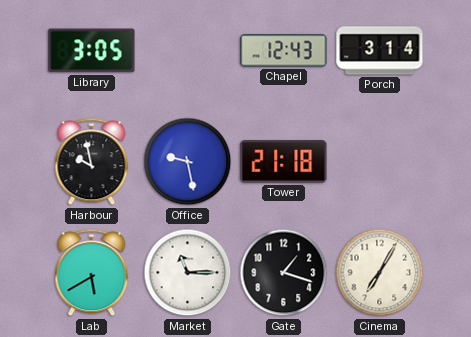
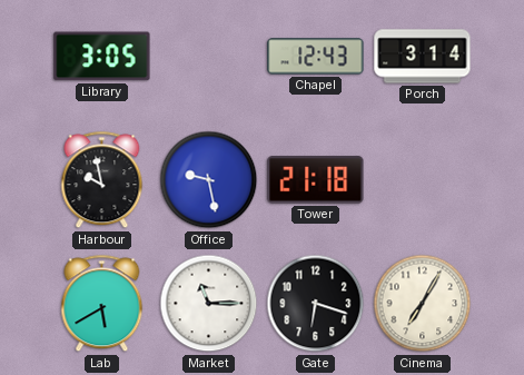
Gate: 1:18 -> 6:18 (316, 304)
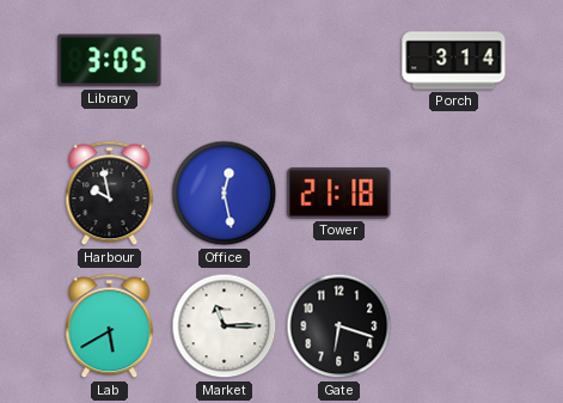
Chapel: 12:43 -> none (316, 57)
Office: 9:28 -> 12:28 (225, 194)
Cinema: 7:05 -> none (423, 304)
